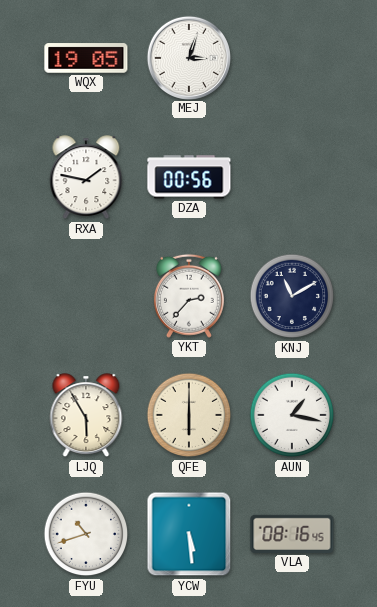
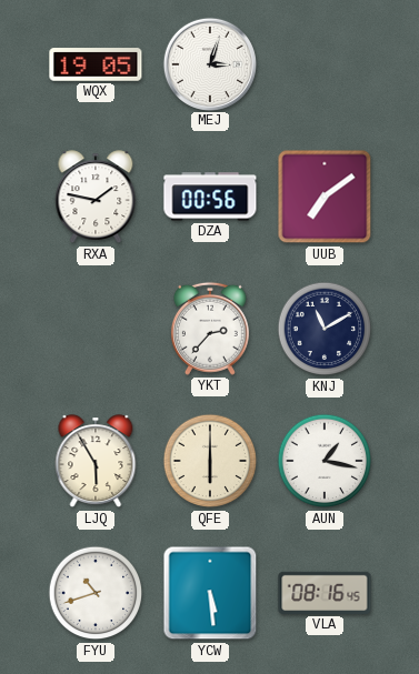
UUB: none -> 7:09 (325, 197)
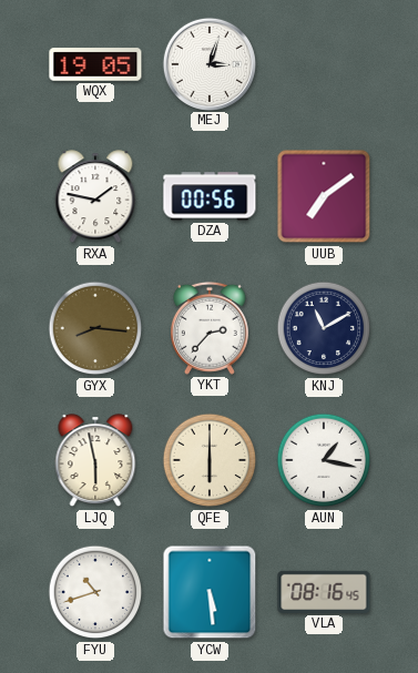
GYX: none -> 8:16 (95, 328)
LJQ: 5:55 -> 5:58 (95, 461)
